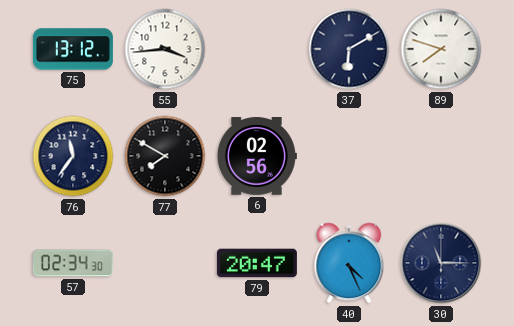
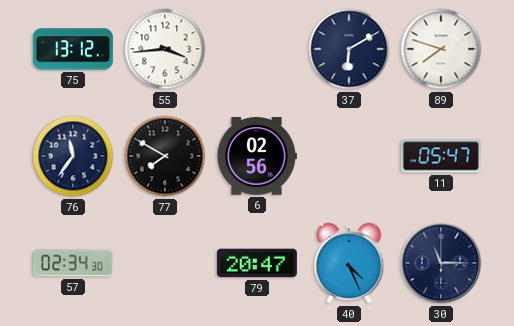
11: none -> 05:47 (441, 156)
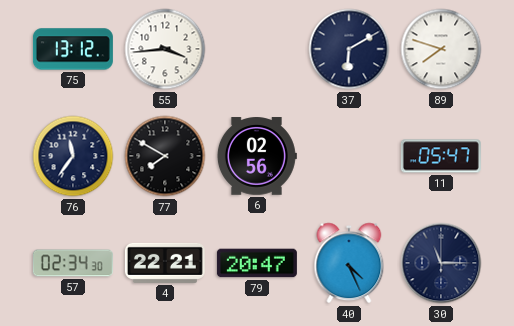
4: none -> 22:21 (165, 263)
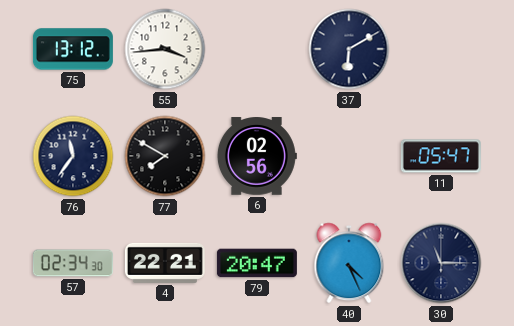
89: 7:48 -> none (441, 49)
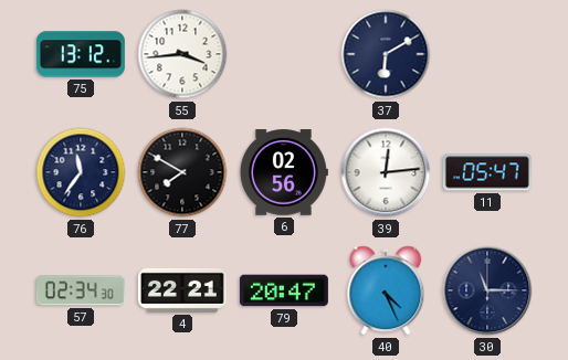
39: none -> 12:14 (386, 172)
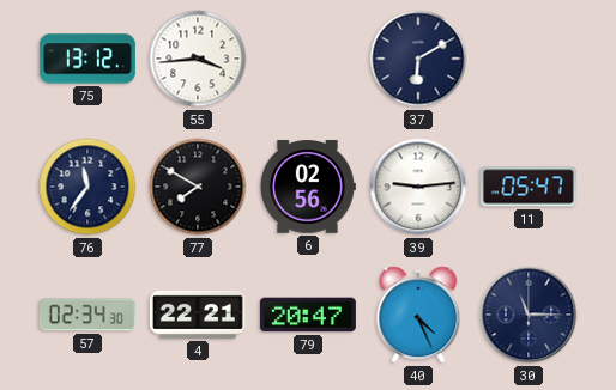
39: 12:14 -> 9:14 (418, 187)
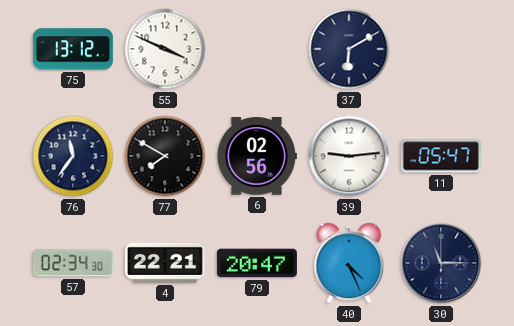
55: 3:44 -> 3:49 (165, 49)
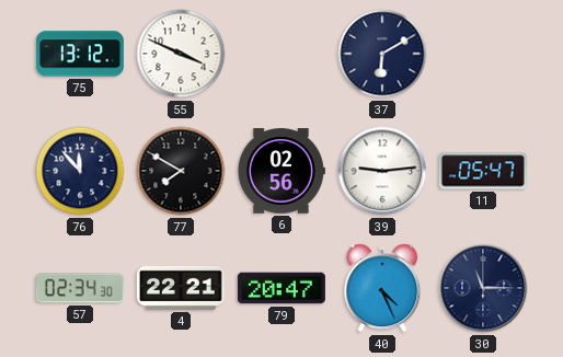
76: 11:36 -> 11:53 (80, 171)
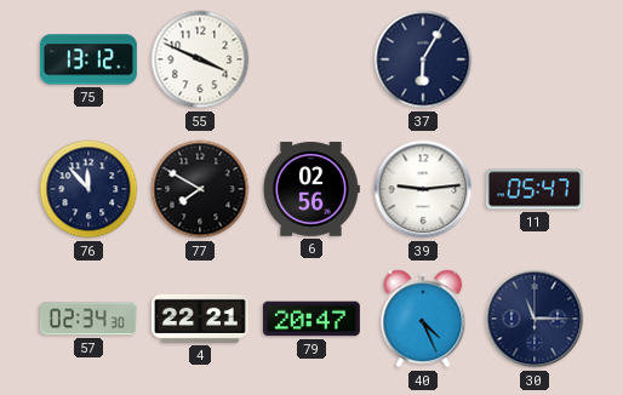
37: 6:10 -> 6:05 (423, 59)
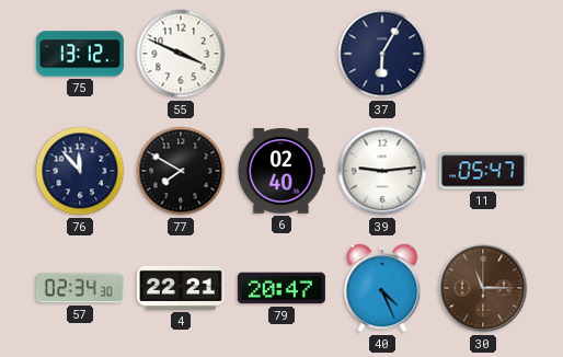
6: 02:56 -> 02:40 (280, 171)
30 dial: navy -> brown (483, 288)
